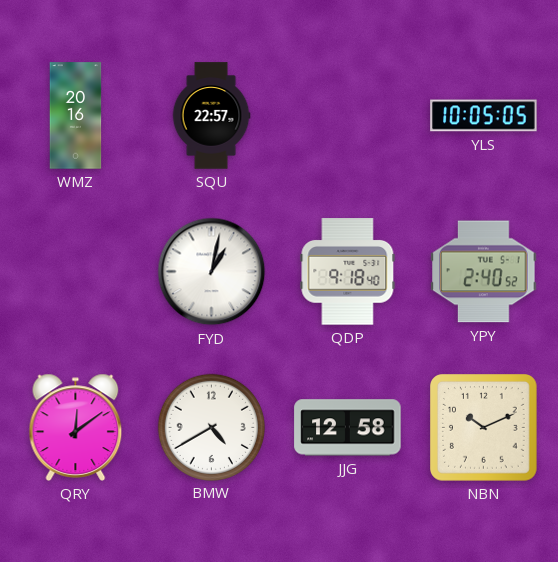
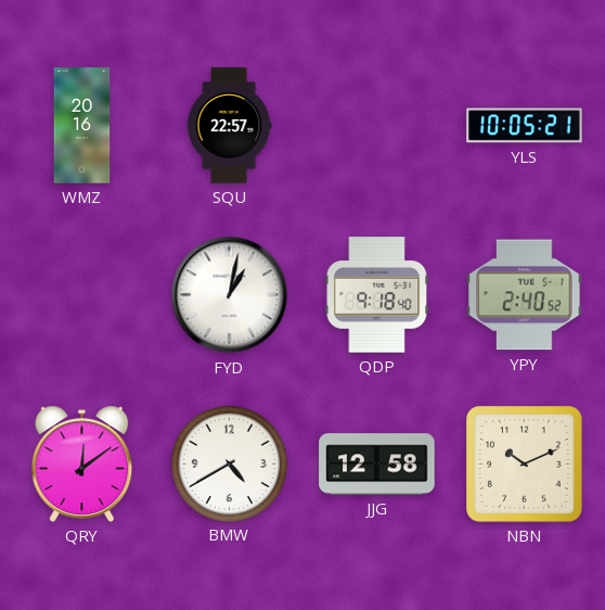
YLS: 10:05:05 -> 10:05:21 (525, 126)
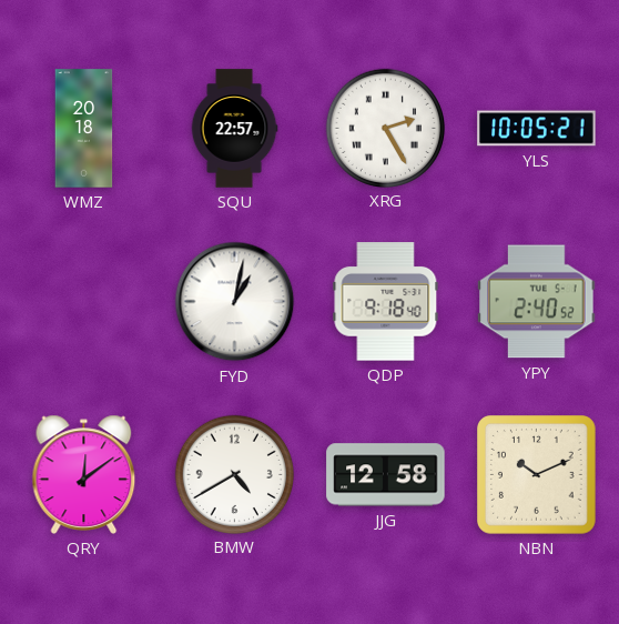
WMZ: 20:16 -> 20:18 (84, 129)
XRG: none -> 2:25 (385, 128)
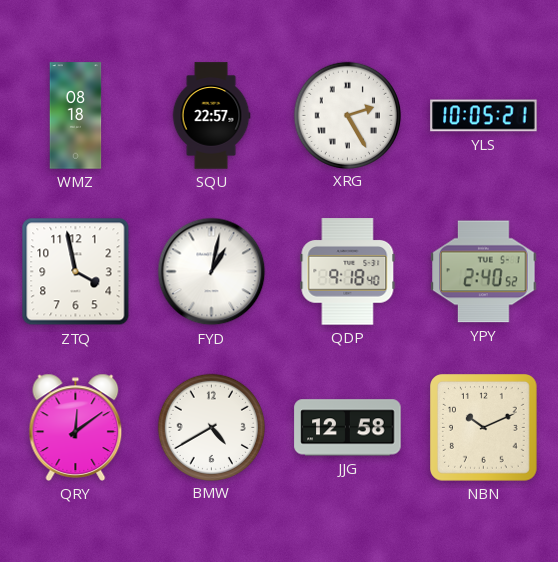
WMZ: 20:18 -> 08:18 (76, 116)
ZTQ: none -> 3:58 (76, 272)
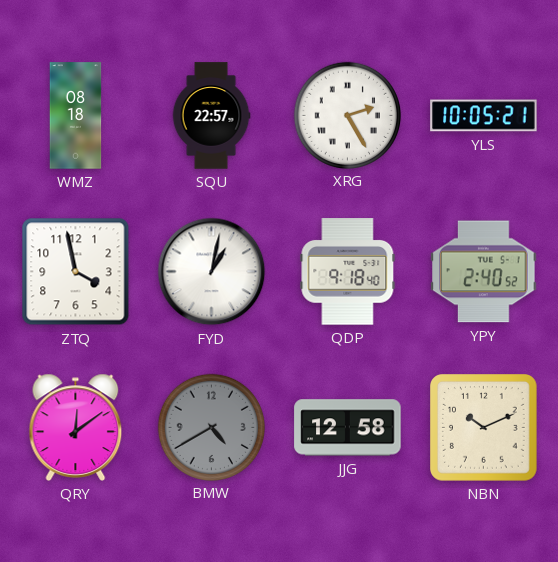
BMW dial: white -> grey (211, 427)
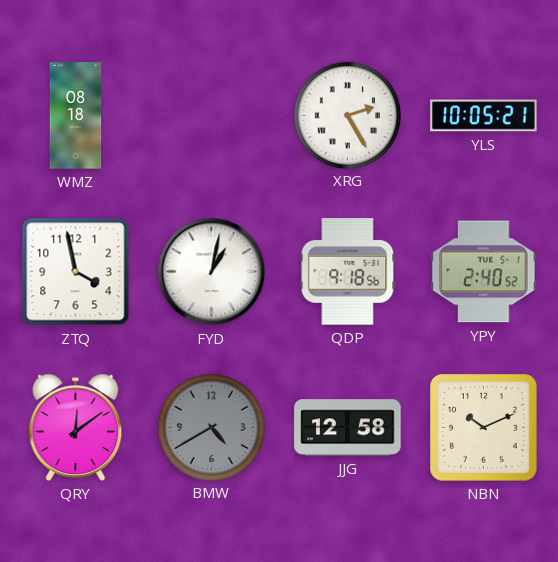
SQU: 22:57 -> none (211, 116)
QDP: 9:18:40 -> 9:18:56 (348, 272)
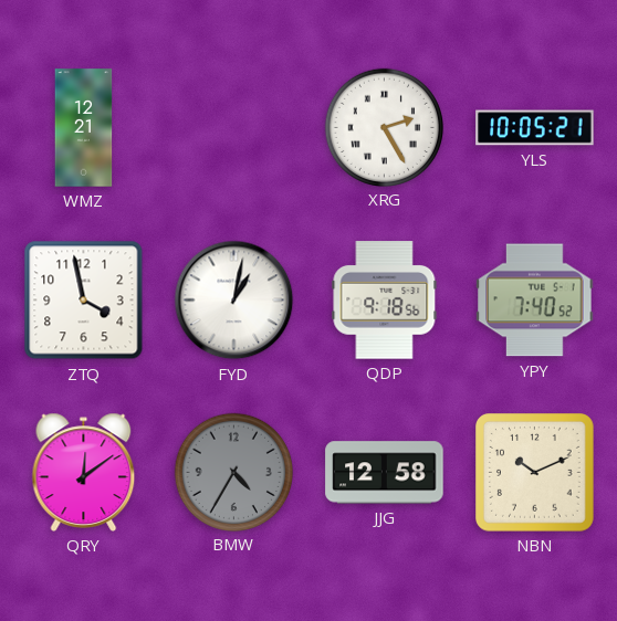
WMZ: 08:18 -> 12:21 (84, 128)
YPY: 2:40 -> 7:40 (535, 301)
BMW: 4:40 -> 4:35 (233, 472)
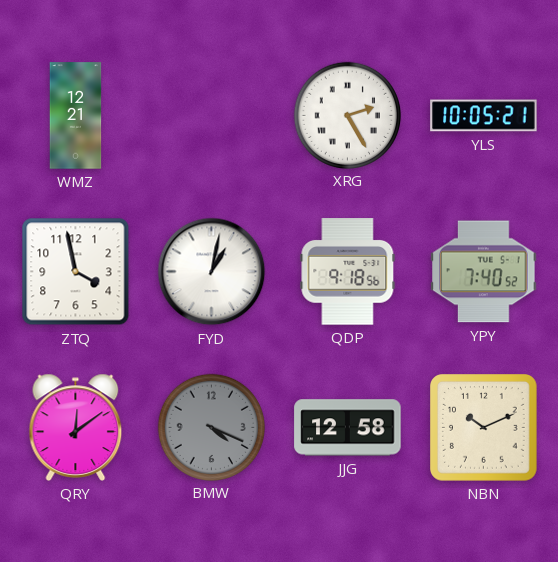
BMW: 4:35 -> 4:19 (211, 427)
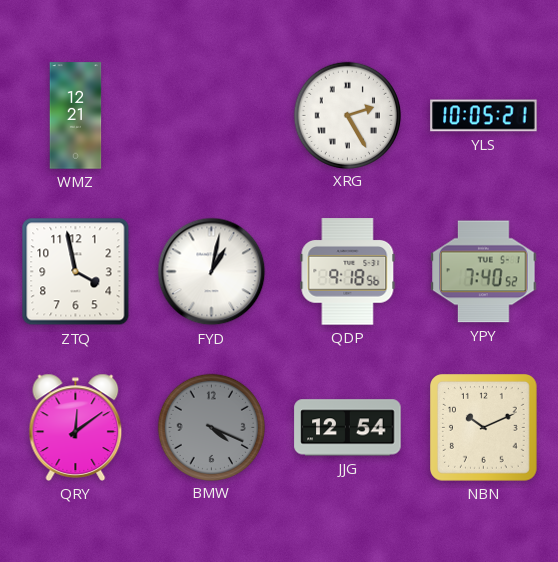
JJG: 12:58 -> 12:54 (348, 428)
